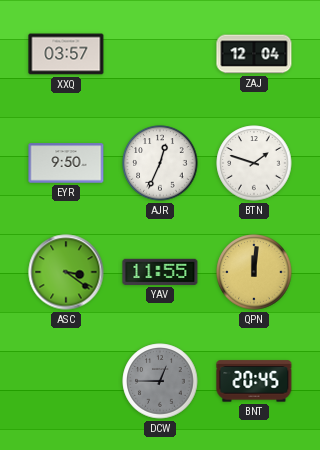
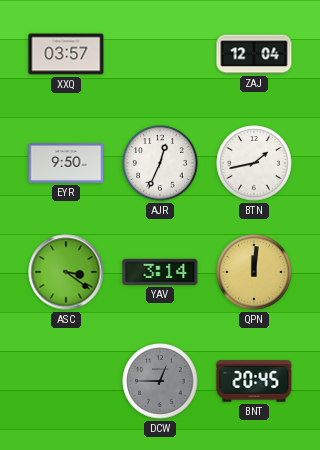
BTN: 1:48 -> 1:43 (254, 163)
YAV: 11:55 -> 3:14 (160, 272)
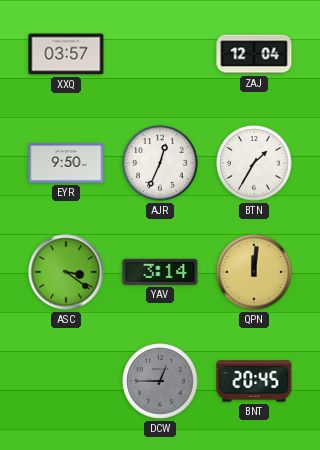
BTN: 1:43 -> 1:35 (254, 163)
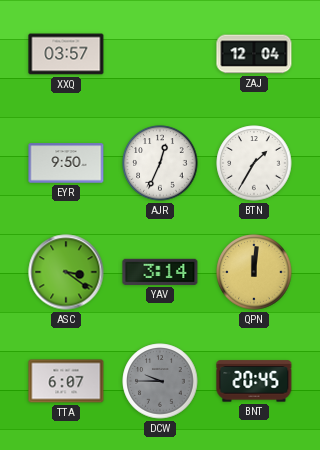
TTA: none -> 6:07 (66, 381)
DCW: 12:45 -> 9:45 (160, 381)
